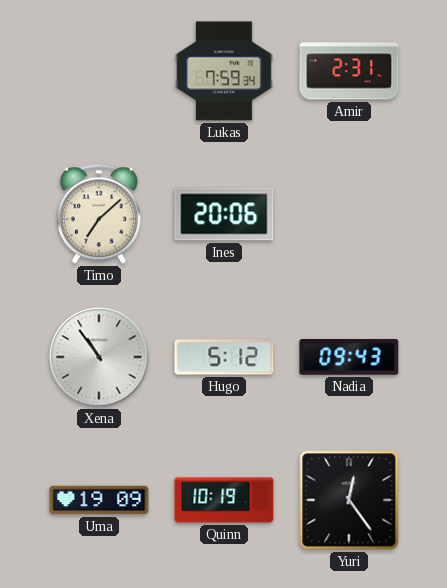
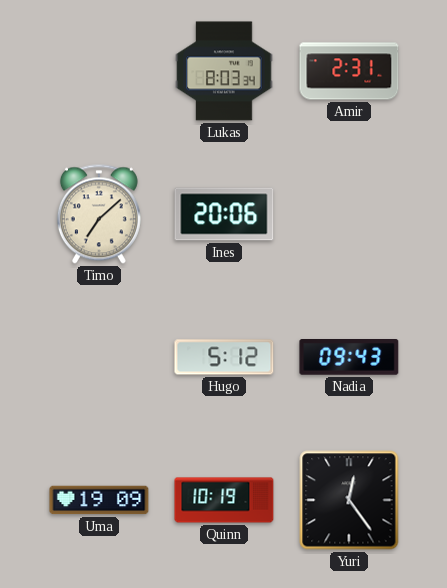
Lukas: 7:59 -> 8:03 (224, 71)
Xena: 10:54 -> none (99, 357)
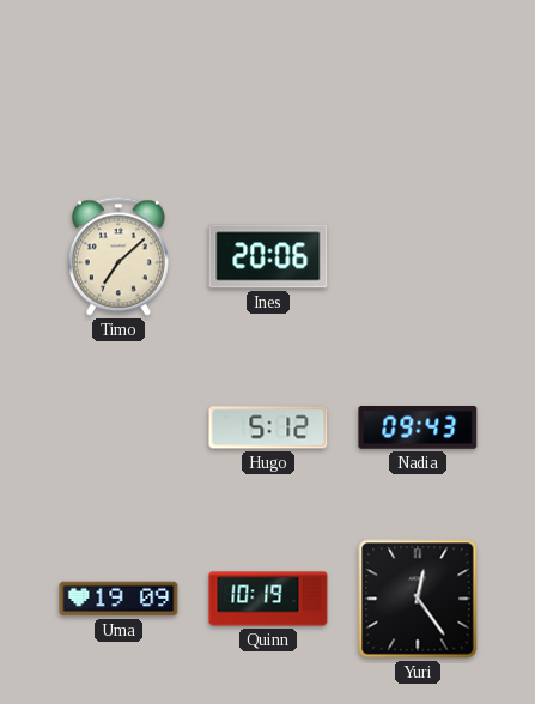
Lukas: 8:03 -> none (224, 71)
Amir: 2:31 -> none (349, 71)
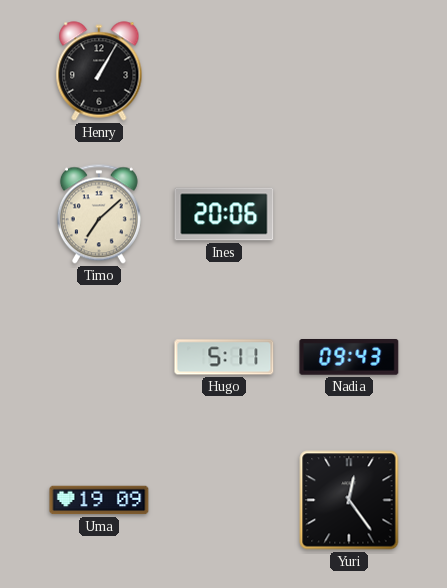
Henry: none -> 1:05 (99, 71)
Hugo: 5:12 -> 5:11 (224, 357)
Quinn: 10:19 -> none (268, 599)
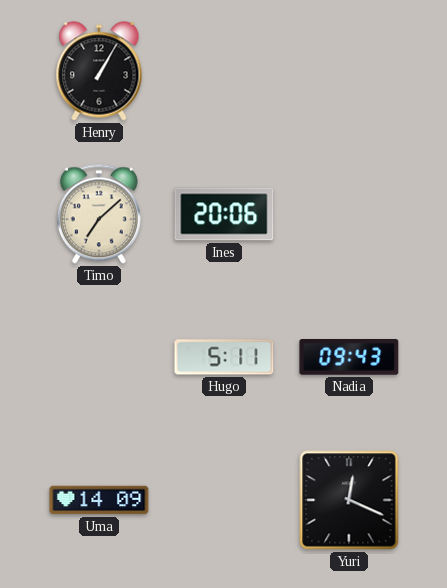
Uma: 19:09 -> 14:09 (99, 500)
Yuri: 12:24 -> 12:19 (349, 500)
